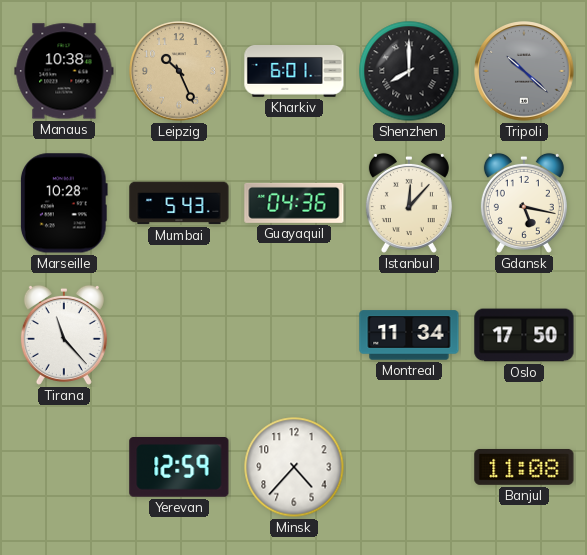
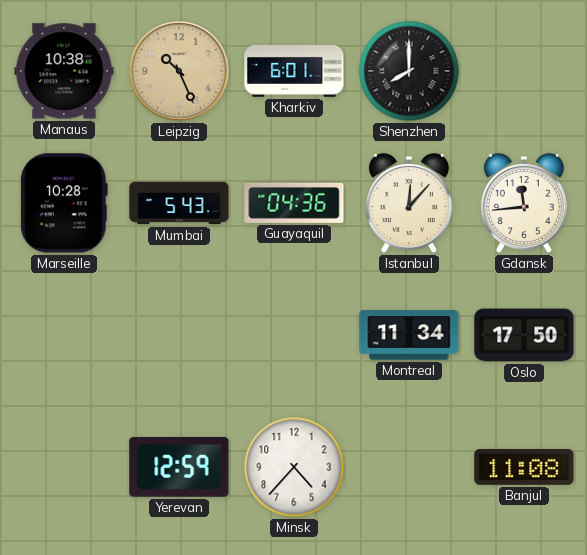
Tripoli: 10:22 -> none (524, 71)
Gdansk: 5:17 -> 11:44 (524, 203)
Tirana: 11:23 -> none (64, 335)
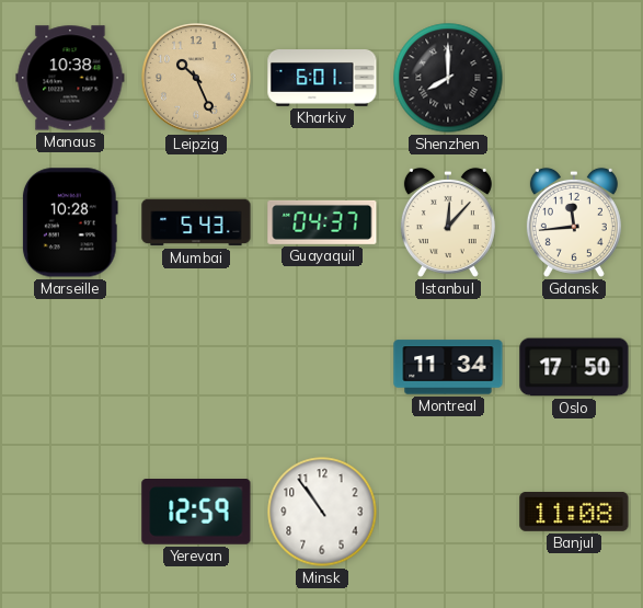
Guayaquil: 04:36 -> 04:37 (322, 222)
Minsk: 4:37 -> 10:54 (322, 512)
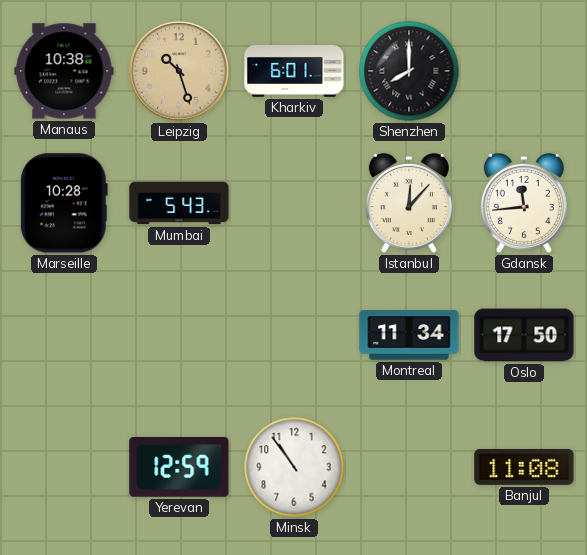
Leipzig: 10:26 -> 10:27 (179, 71)
Guayaquil: 04:37 -> none (322, 222)
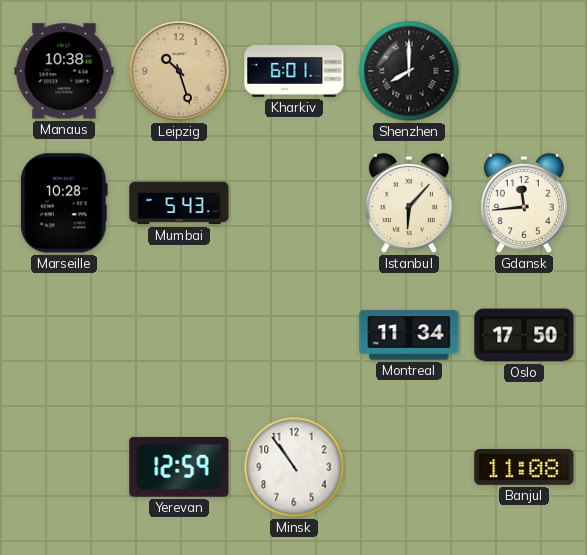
Istanbul: 12:07 -> 6:07 (409, 203)
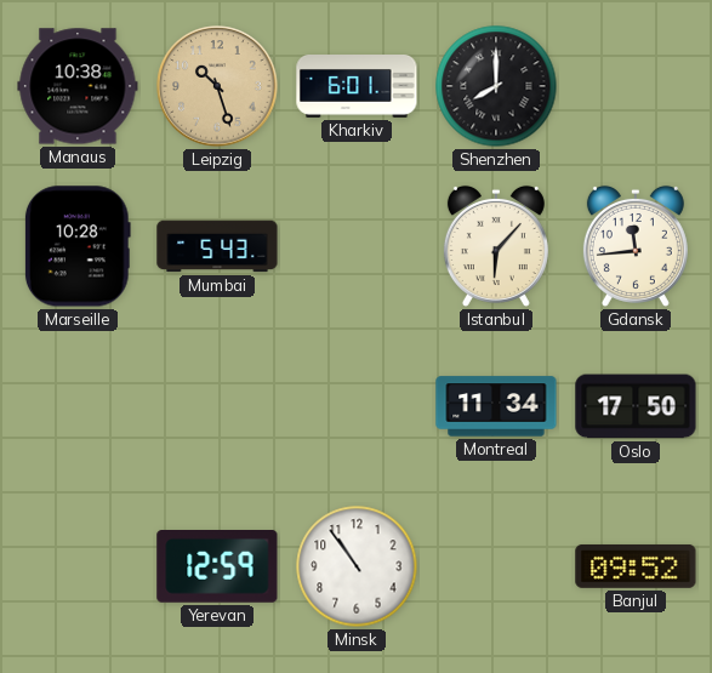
Banjul: 11:08 -> 09:52 (636, 566)
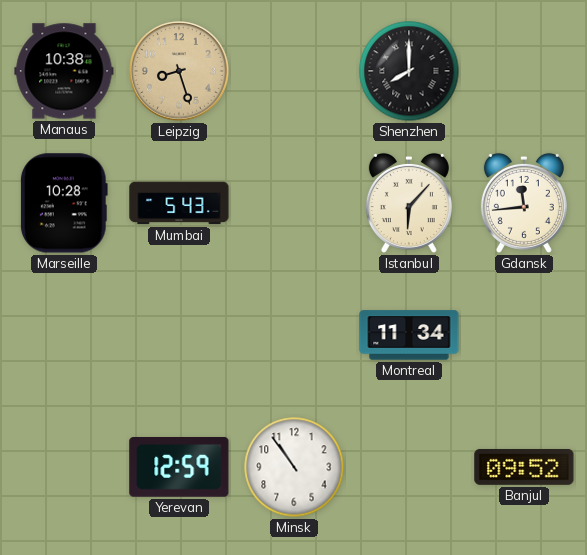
Leipzig: 10:27 -> 8:27 (179, 71)
Kharkiv: 6:01 -> none (357, 87)
Oslo: 17:50 -> none (636, 406)
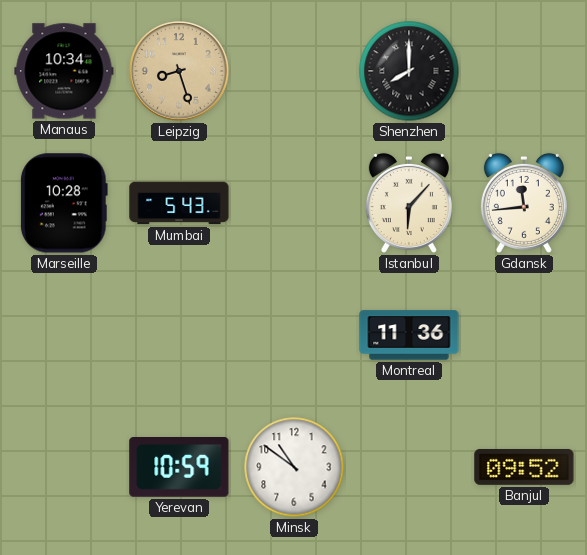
Manaus: 10:38 -> 10:34 (64, 71)
Montreal: 11:34 -> 11:36 (409, 335)
Yerevan: 12:59 -> 10:59 (179, 468)
Minsk: 10:54 -> 10:51 (294, 467)
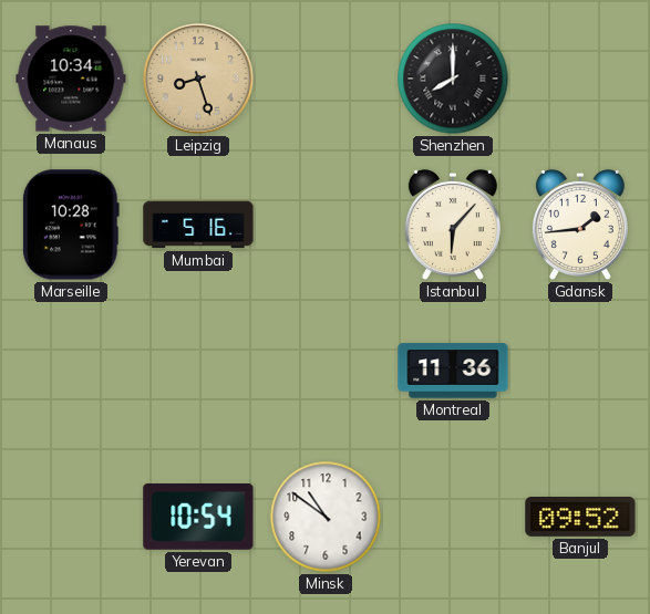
Mumbai: 5:43 -> 5:16 (198, 225)
Gdansk: 11:44 -> 1:44 (580, 225)
Yerevan: 10:59 -> 10:54 (198, 518)
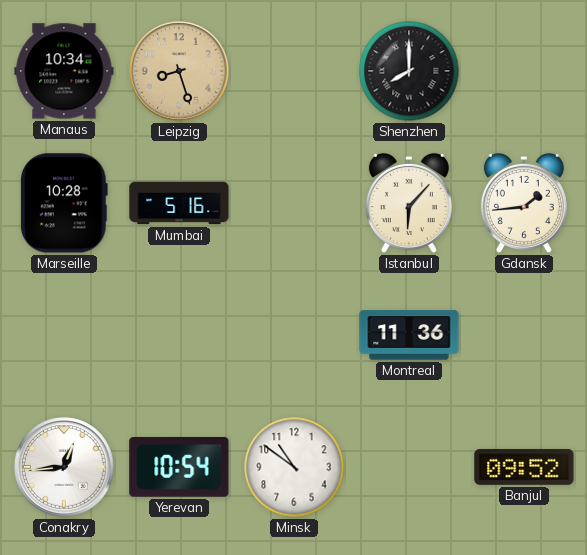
Conakry: none -> 12:44 (64, 467)
